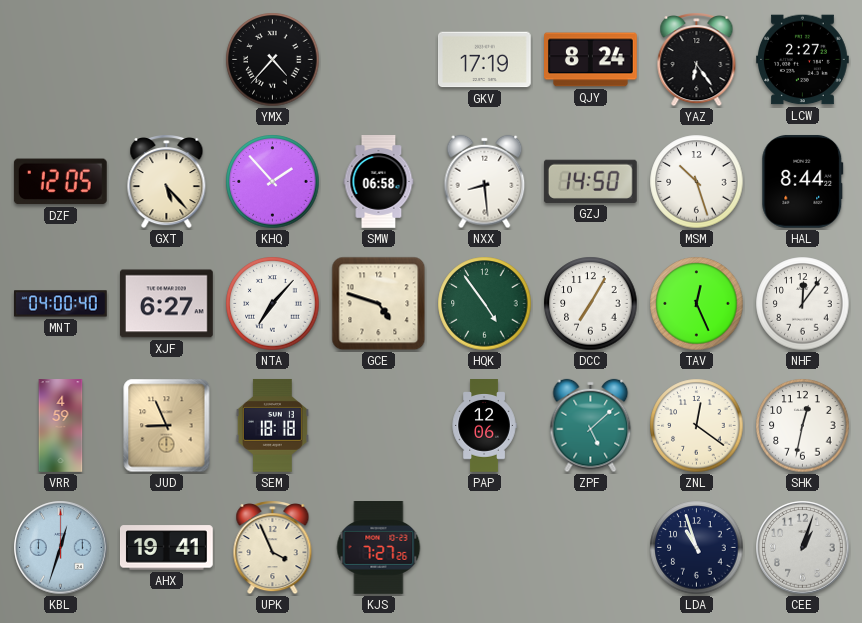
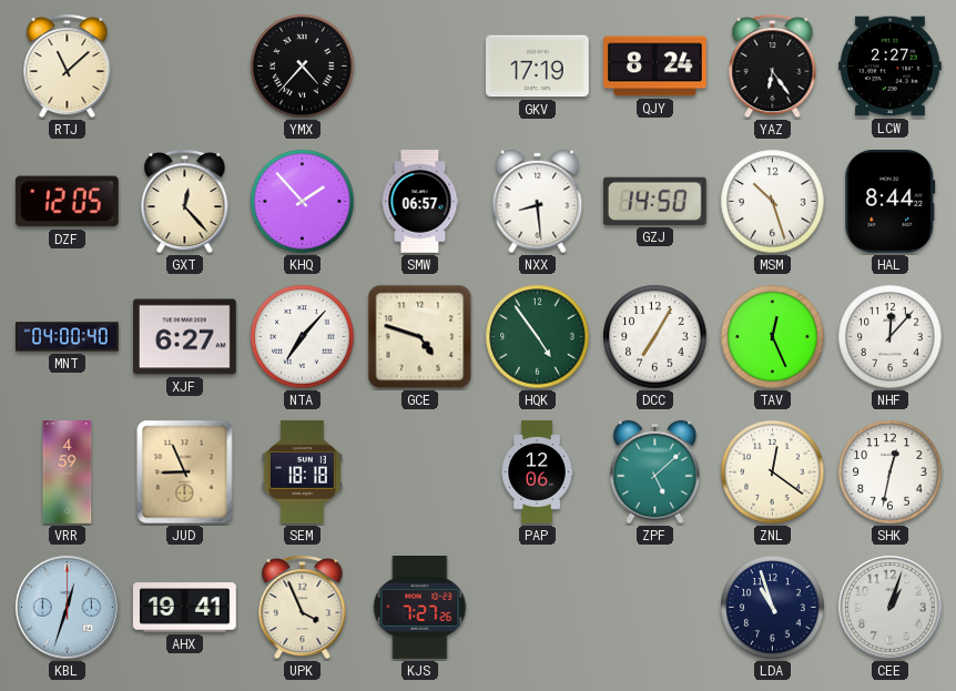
RTJ: none -> 11:08 (68, 67)
GXT: 5:23 -> 12:23 (185, 202)
SMW: 06:58 -> 06:57 (420, 202)
NHF: 12:06 -> 12:07 (891, 337)
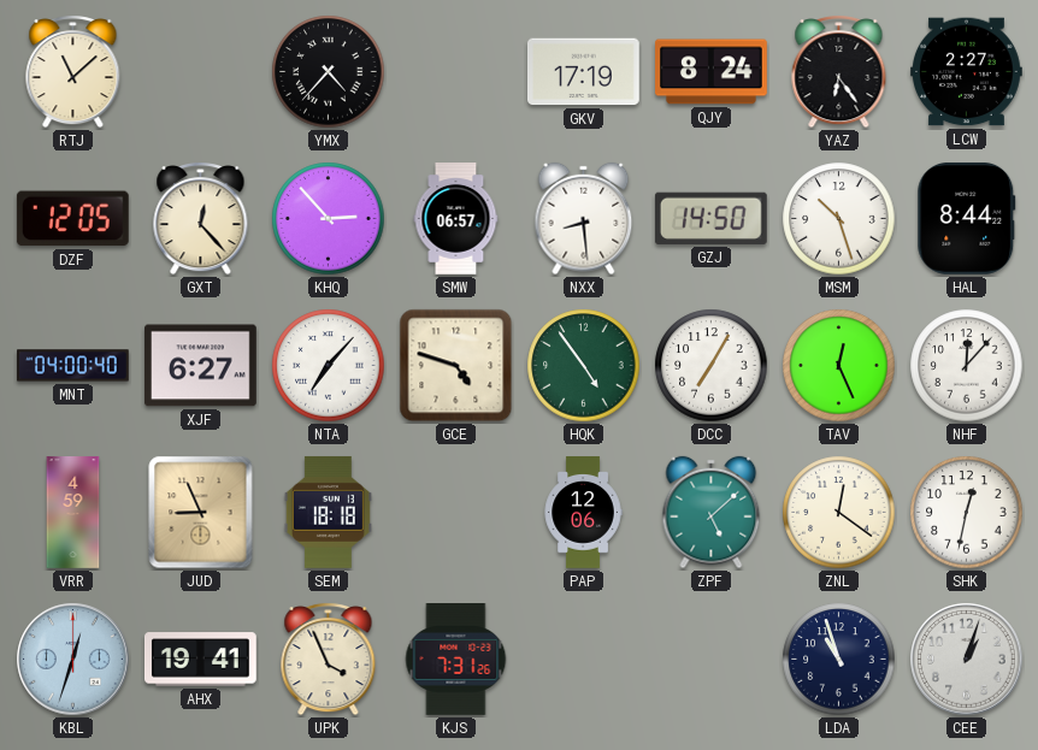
KHQ: 1:53 -> 2:53 (329, 219)
KJS: 7:27 -> 7:31 (456, 660)
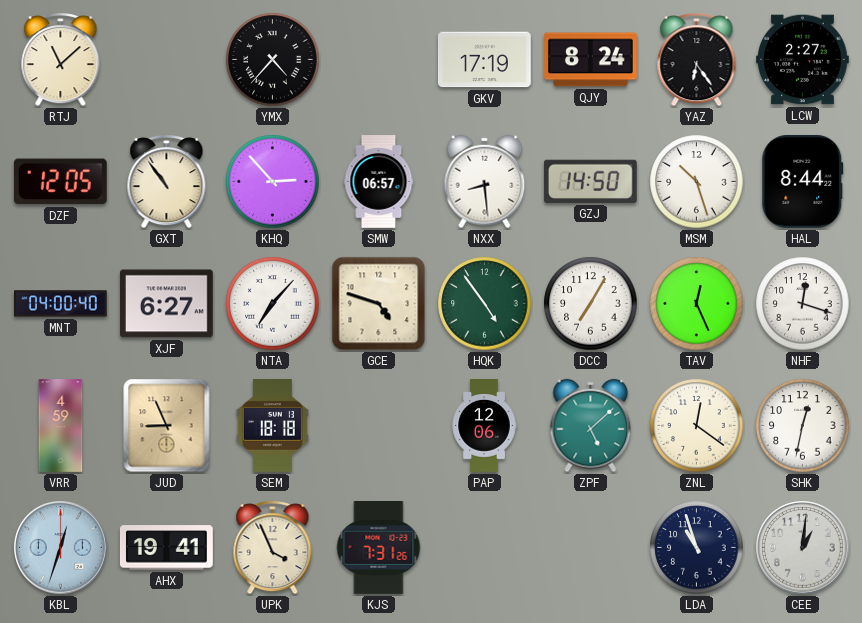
GXT: 12:23 -> 10:54 (167, 182)
NHF: 12:07 -> 12:18 (803, 304)
CEE: 1:03 -> 1:01 (803, 548)
